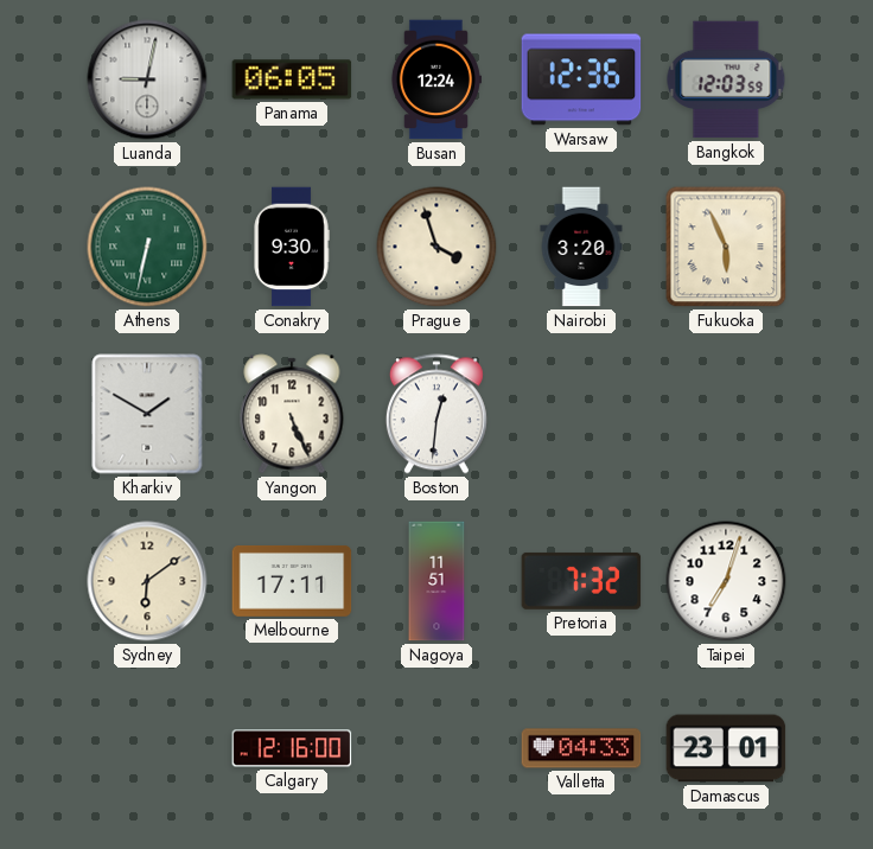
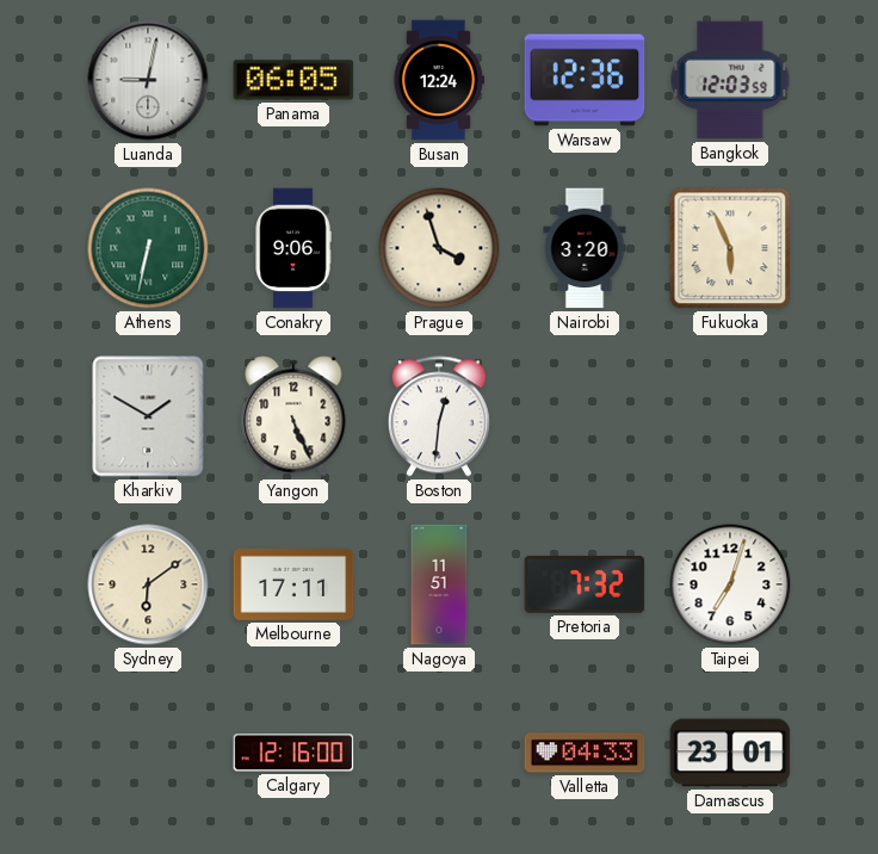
Conakry: 9:30 -> 9:06 (293, 248)
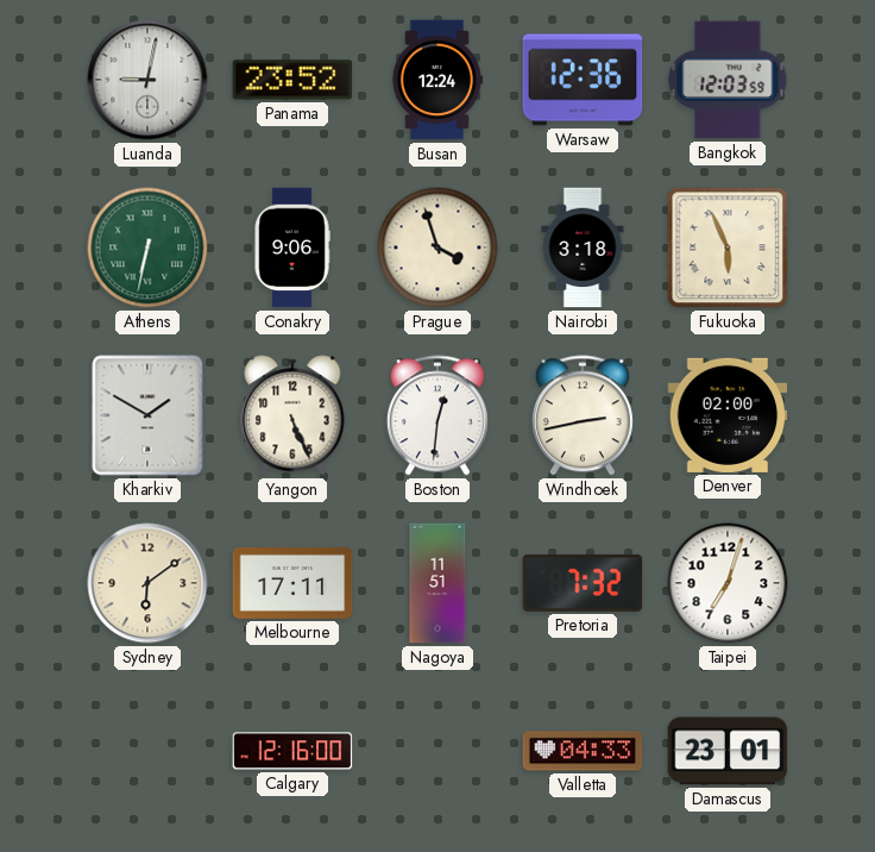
Panama: 06:05 -> 23:52 (292, 80)
Nairobi: 3:20 -> 3:18 (583, 248)
Windhoek: none -> 2:43 (583, 415)
Denver: none -> 02:00 (728, 415)
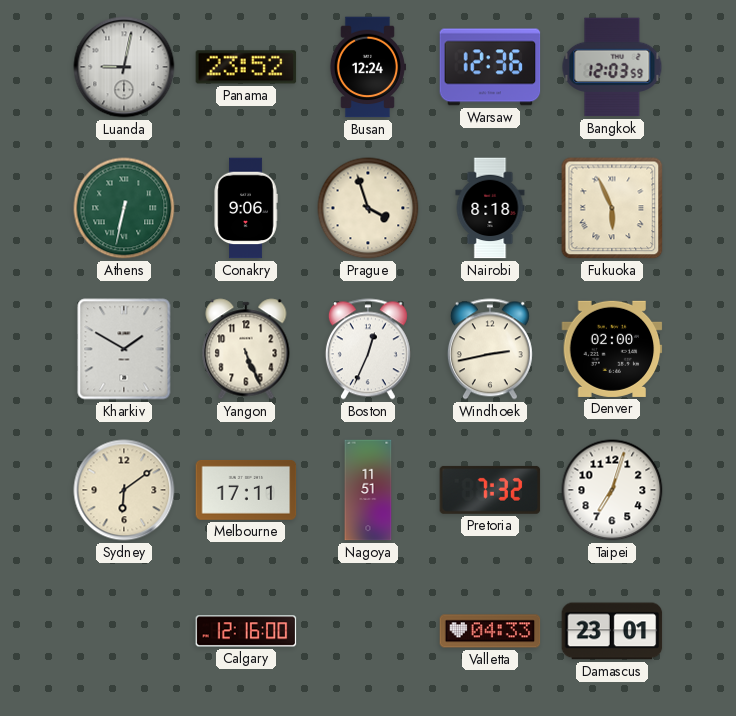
Nairobi: 3:18 -> 8:18 (490, 208)
Boston: 12:31 -> 12:34 (368, 349)
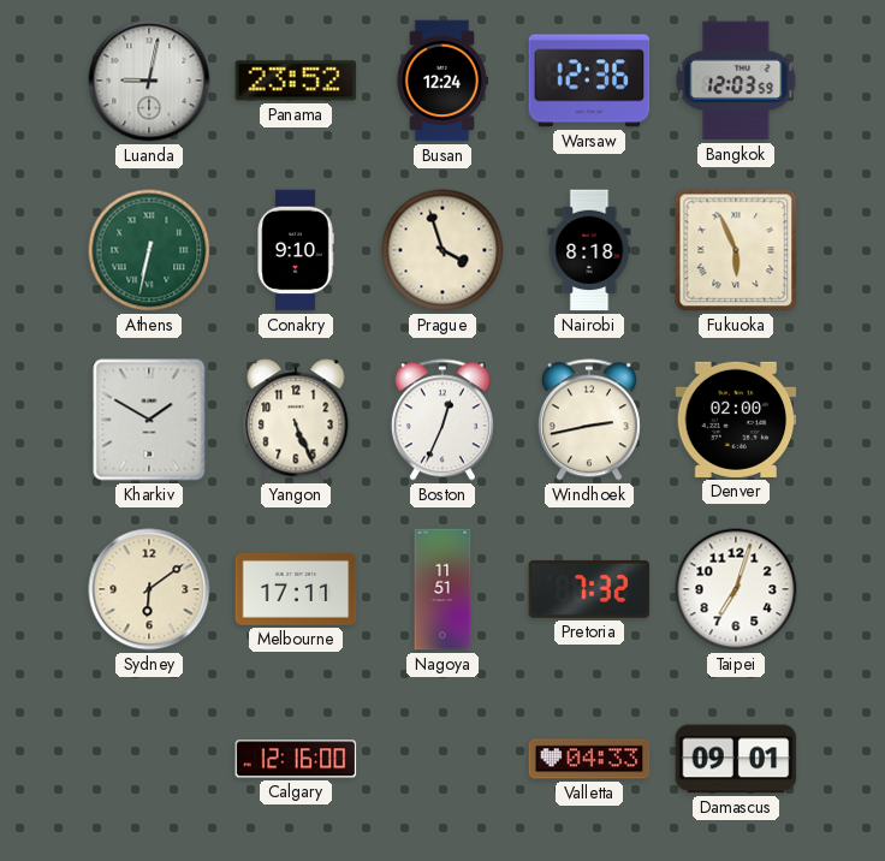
Conakry: 9:06 -> 9:10 (296, 250)
Damascus: 23:01 -> 09:01 (736, 759)
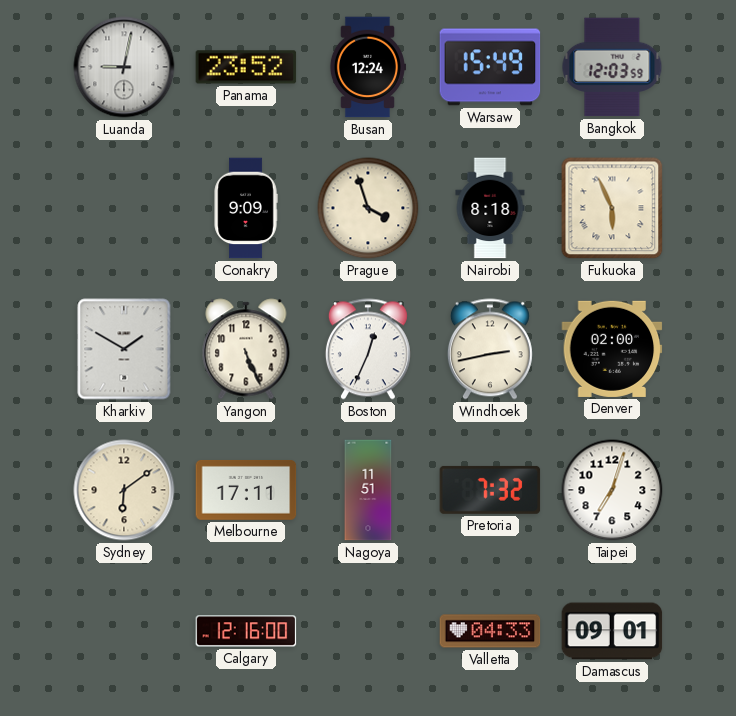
Warsaw: 12:36 -> 15:49 (490, 67)
Athens: 6:32 -> none (149, 250)
Conakry: 9:10 -> 9:09 (246, 208)
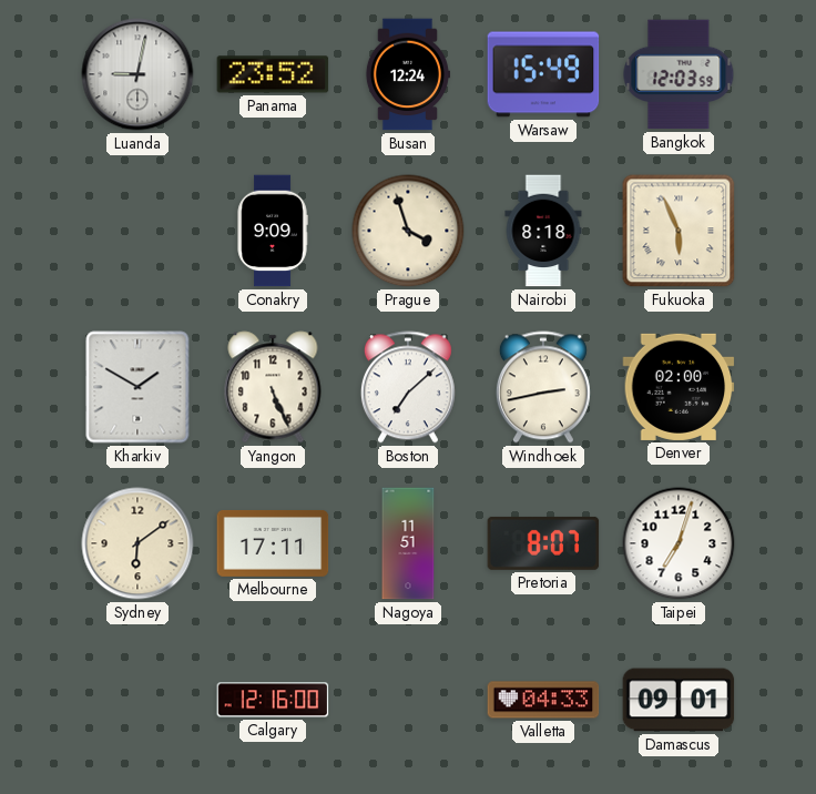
Boston: 12:34 -> 7:08 (408, 387)
Pretoria: 7:32 -> 8:07 (543, 543)
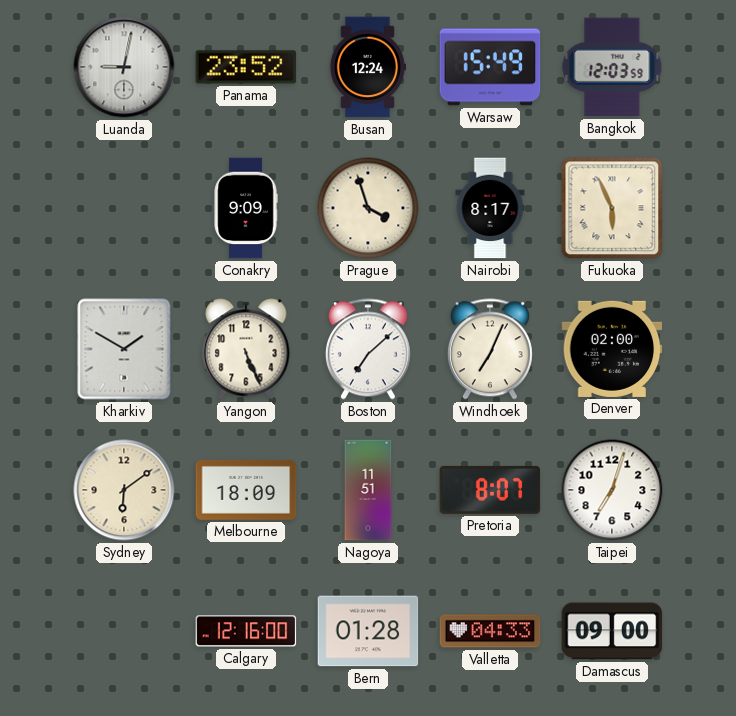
Nairobi: 8:18 -> 8:17 (490, 208)
Windhoek: 2:43 -> 7:04 (490, 349)
Melbourne: 17:11 -> 18:09 (246, 490)
Bern: none -> 01:28 (368, 631)
Damascus: 09:01 -> 09:00 (612, 631)
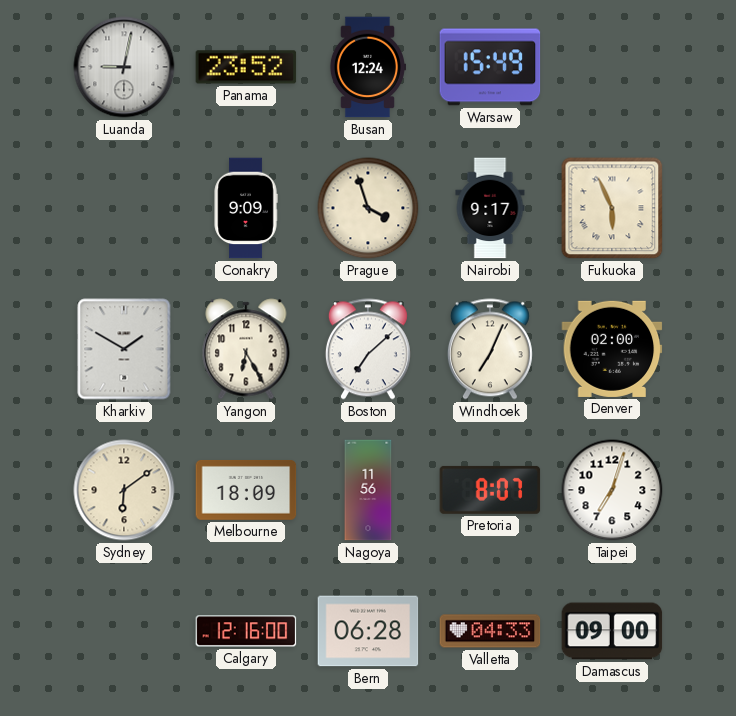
Bangkok: 12:03 -> none (612, 67)
Nairobi: 8:17 -> 9:17 (490, 208)
Yangon: 5:26 -> 6:25 (246, 349)
Nagoya: 11:51 -> 11:56 (368, 490)
Bern: 01:28 -> 06:28 (368, 631)
